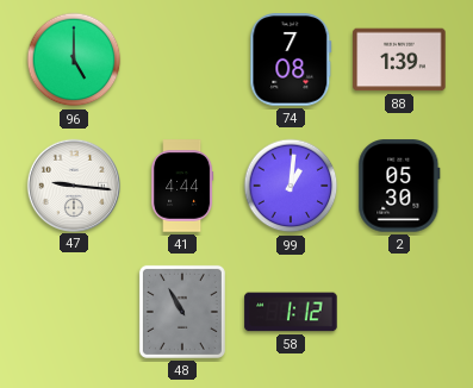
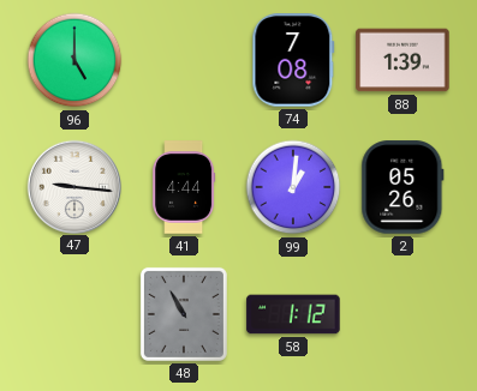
2: 05:30 -> 05:26 (403, 187)
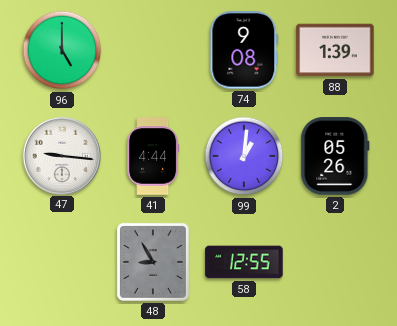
74: 7:08 -> 9:08 (244, 50)
48: 10:55 -> 8:55 (153, 262)
58: 1:12 -> 12:55 (244, 262)
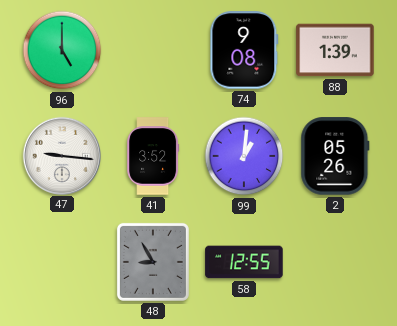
41: 4:44 -> 3:52 (154, 156)
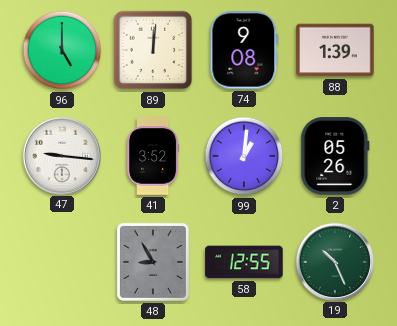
89: none -> 12:01 (153, 50)
19: none -> 10:26 (334, 261)
